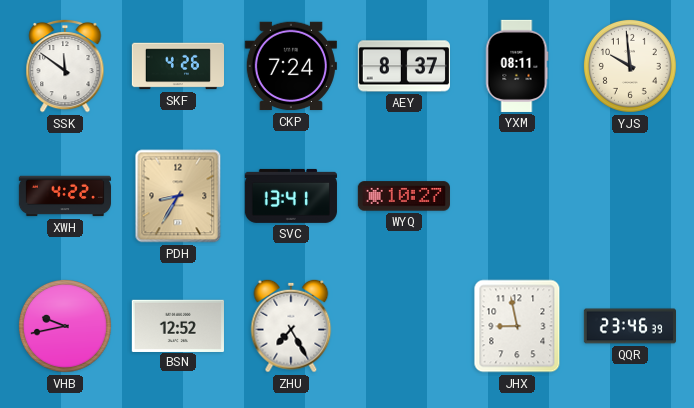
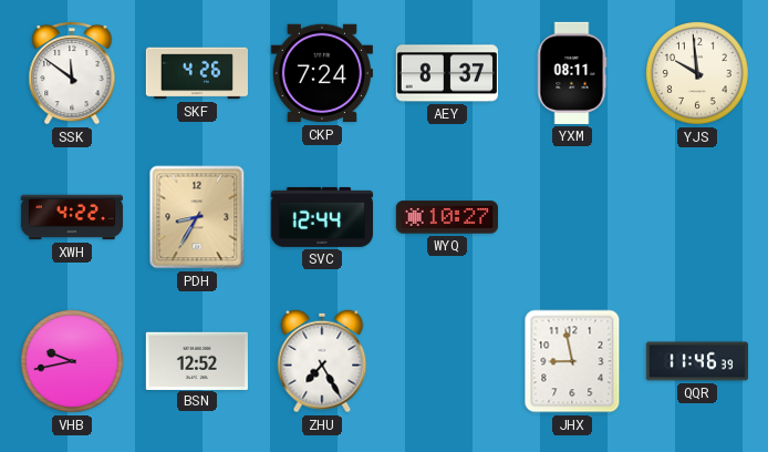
SVC: 13:41 -> 12:44 (322, 217)
QQR: 23:46 -> 11:46 (696, 361)
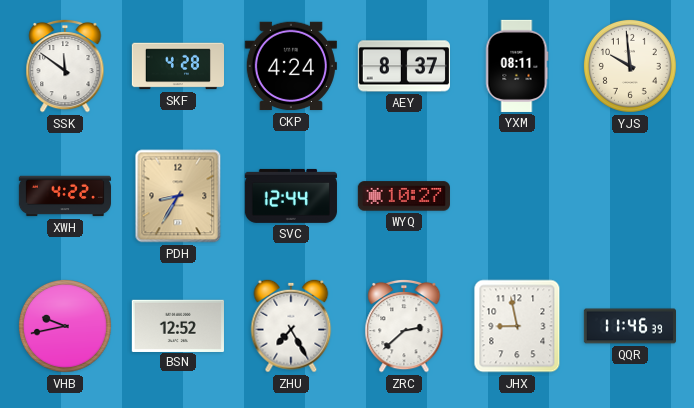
SKF: 4:26 -> 4:28 (177, 66)
CKP: 7:24 -> 4:24 (291, 66)
ZRC: none -> 2:38 (404, 326)
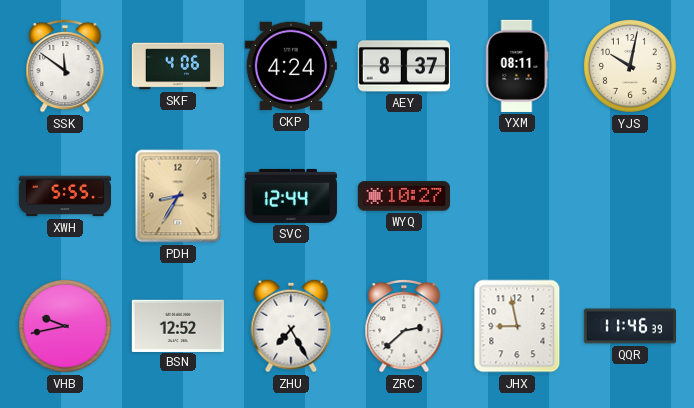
SKF: 4:28 -> 4:06 (177, 66)
YJS: 9:59 -> 10:02 (630, 66)
XWH: 4:22 -> 5:55 (64, 196)
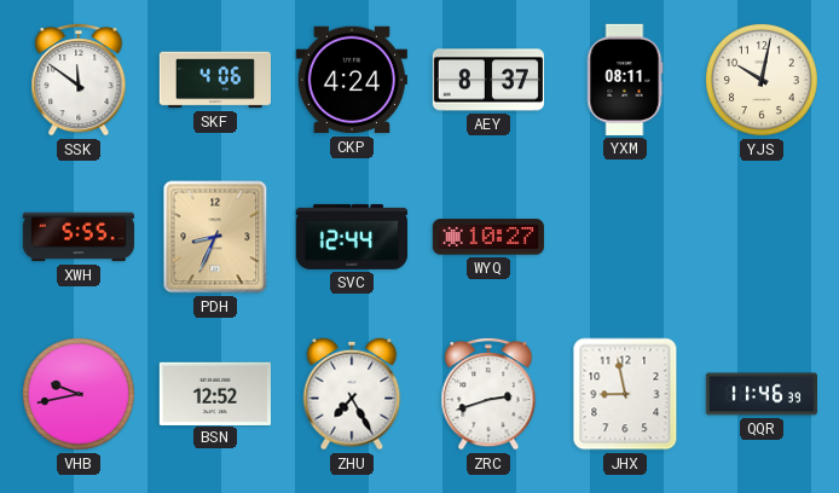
PDH: 8:35 -> 8:34 (215, 237)
ZRC: 2:38 -> 2:42 (488, 394)
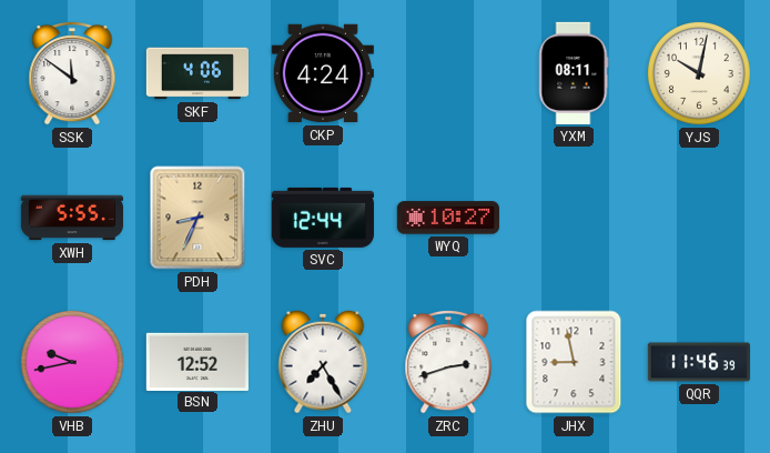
AEY: 8:37 -> none (488, 80)
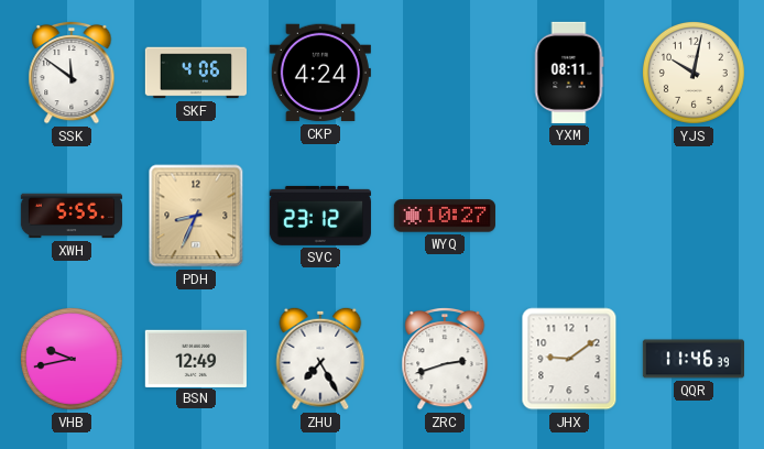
SVC: 12:44 -> 23:12 (320, 216)
BSN: 12:52 -> 12:49 (196, 358)
JHX: 8:58 -> 9:09 (569, 359)
